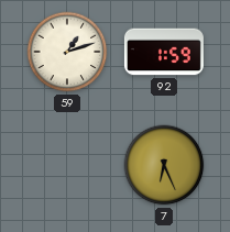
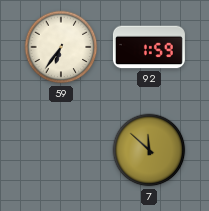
59: 1:12 -> 6:36 (61, 47)
7: 6:26 -> 11:52 (149, 150)
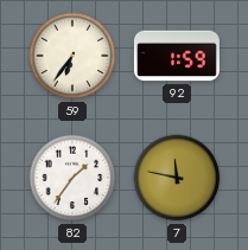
82: none -> 1:36 (72, 178)
7: 11:52 -> 11:47 (177, 178)
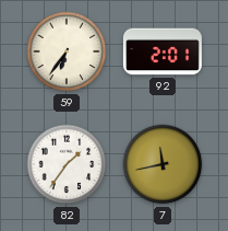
92: 1:59 -> 2:01 (163, 51)
7: 11:47 -> 11:43 (163, 164)
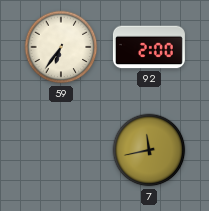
92: 2:01 -> 2:00 (149, 47)
82: 1:36 -> none (67, 164)
